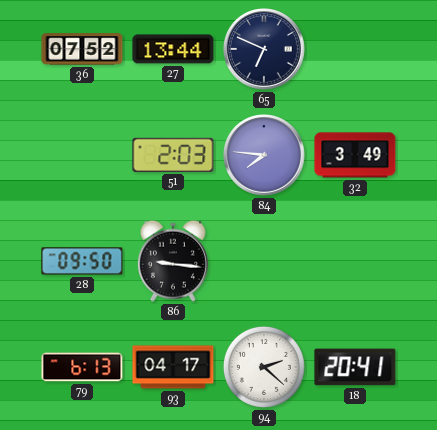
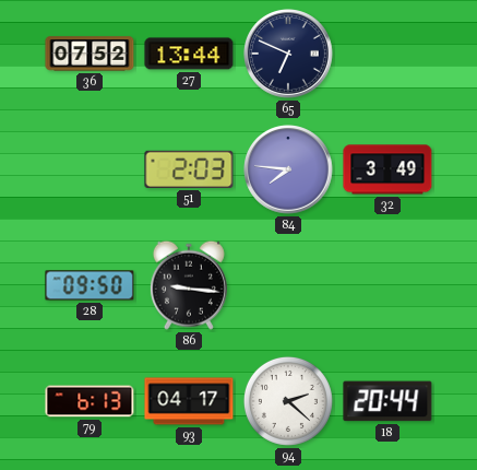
18: 20:41 -> 20:44 (387, 401)
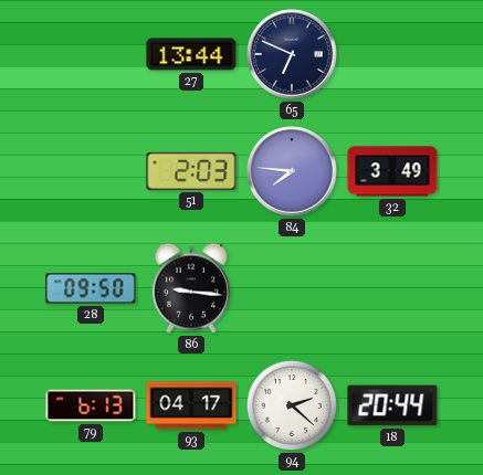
36: 07:52 -> none (90, 54)
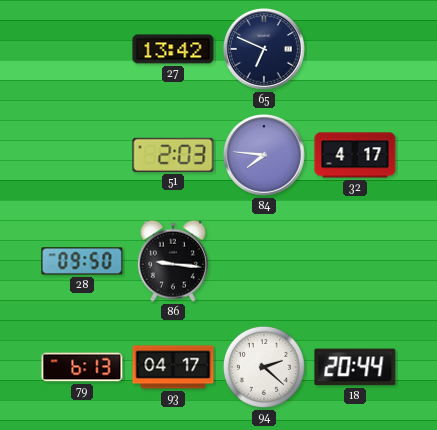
27: 13:44 -> 13:42 (173, 49)
32: 3:49 -> 4:17 (355, 155)
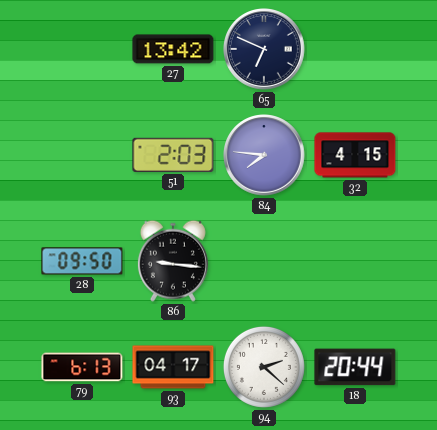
32: 4:17 -> 4:15 (355, 155)
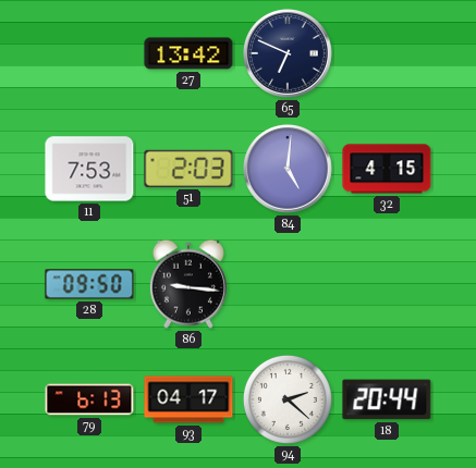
11: none -> 7:53 (89, 169)
84: 7:46 -> 5:01 (289, 170)
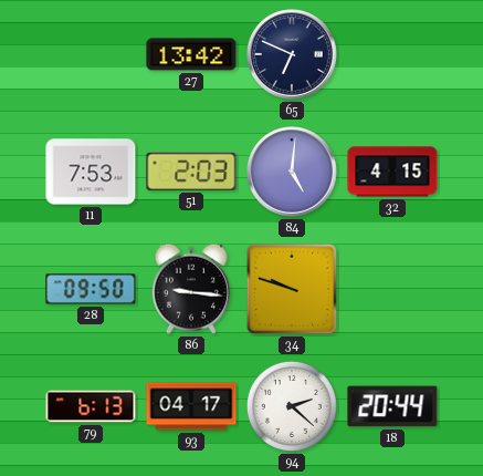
34: none -> 9:48 (292, 289)
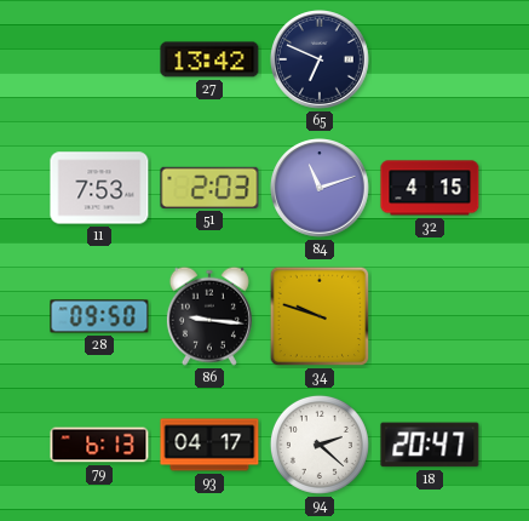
84: 5:01 -> 11:12 (321, 189)
18: 20:44 -> 20:47 (430, 445)
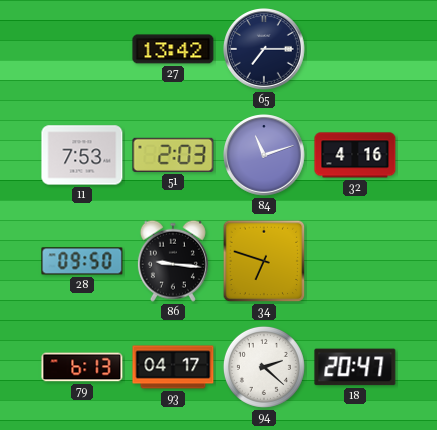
65: 6:49 -> 7:15 (265, 50)
32: 4:15 -> 4:16 (355, 155)
34: 9:48 -> 6:48 (264, 261)
